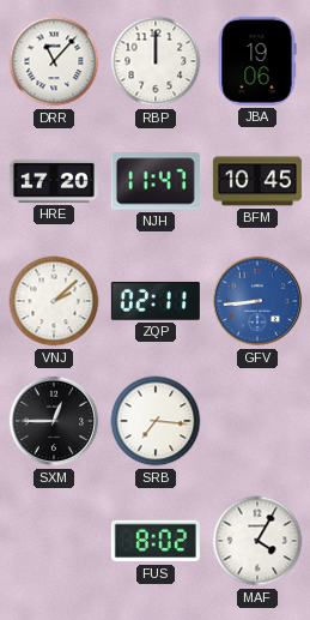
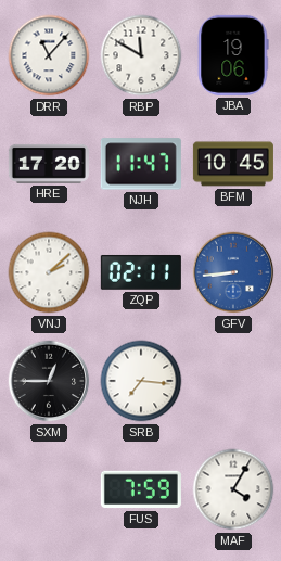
RBP: 12:00 -> 11:50 (141, 55)
FUS: 8:02 -> 7:59 (141, 489)
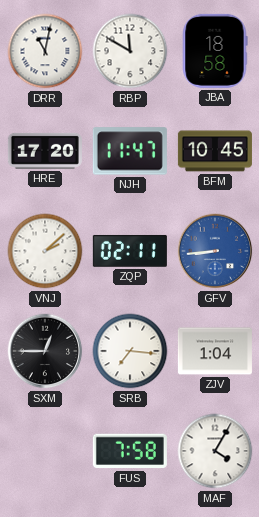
DRR: 11:07 -> 11:02 (45, 51)
JBA: 19:06 -> 18:58 (215, 51)
ZJV: none -> 1:04 (215, 351)
FUS: 7:59 -> 7:58 (130, 451)
